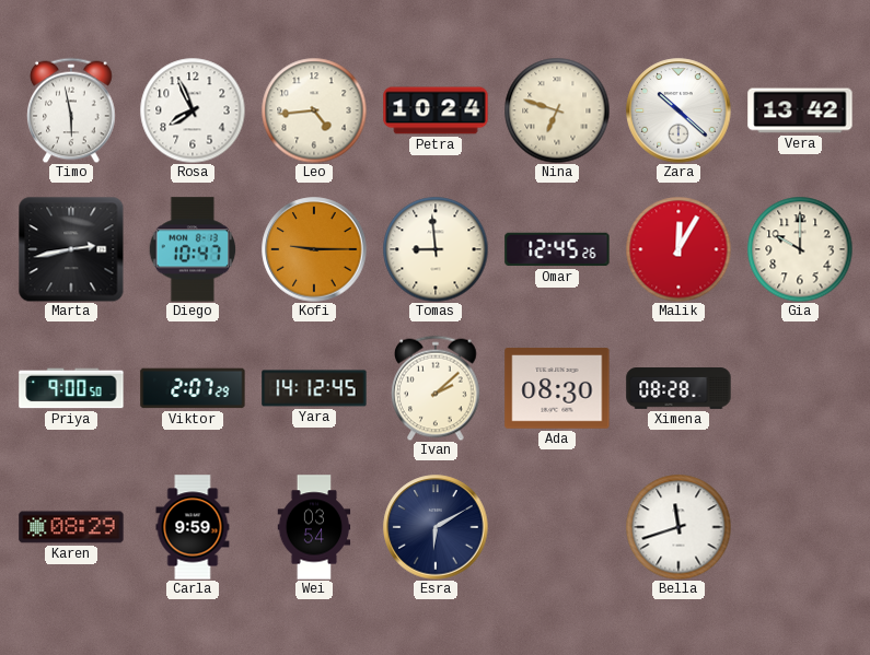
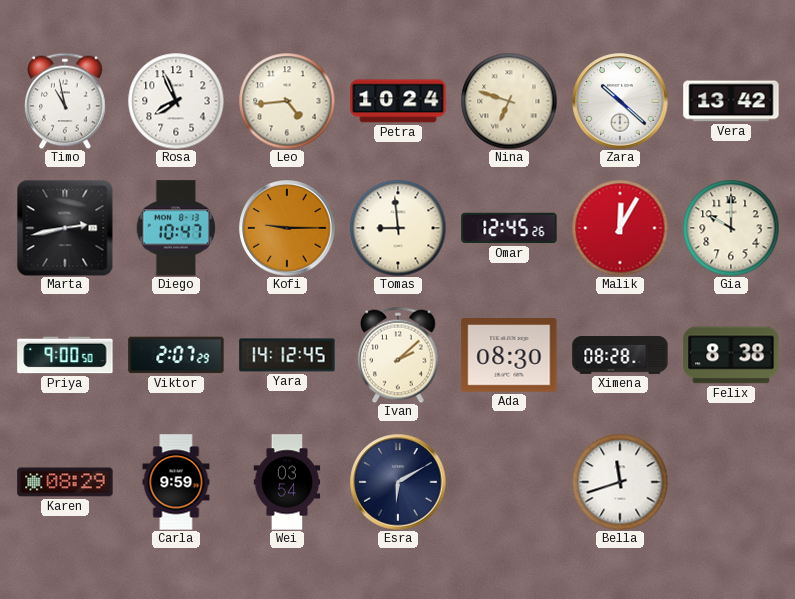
Timo: 5:58 -> 10:58 (65, 101)
Felix: none -> 8:38 (731, 355)
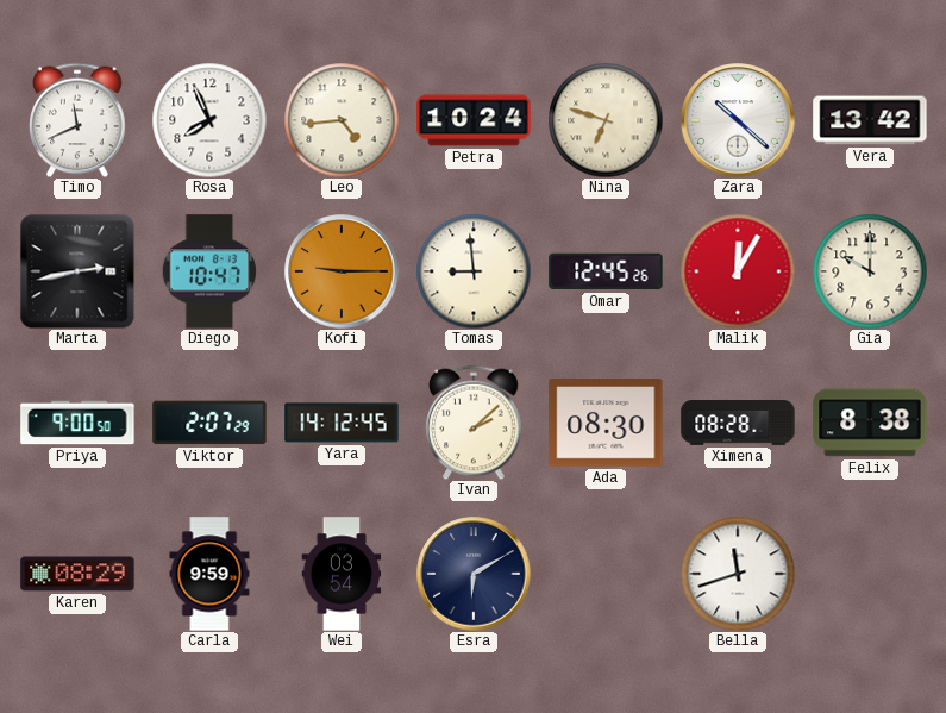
Timo: 10:58 -> 11:41 (77, 120)
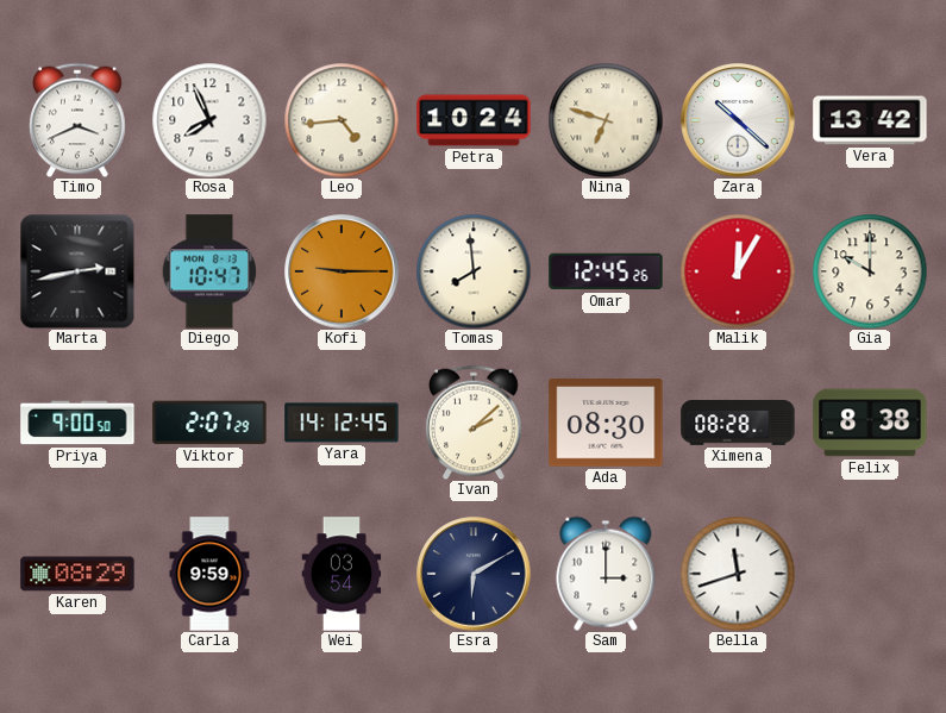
Timo: 11:41 -> 3:41 (77, 120)
Tomas: 8:59 -> 7:59 (474, 271)
Sam: none -> 3:00 (606, 574)
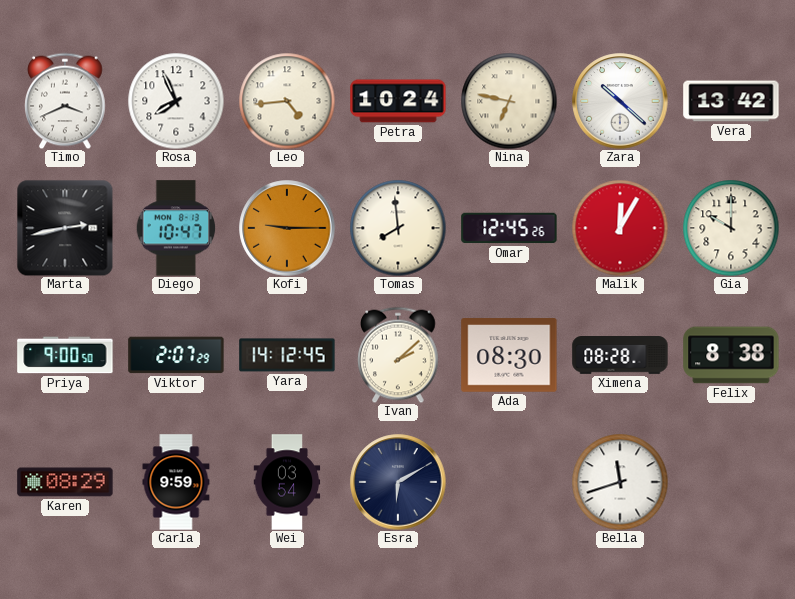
Nina: 6:48 -> 6:47 (509, 101)
Sam: 3:00 -> none (606, 574)
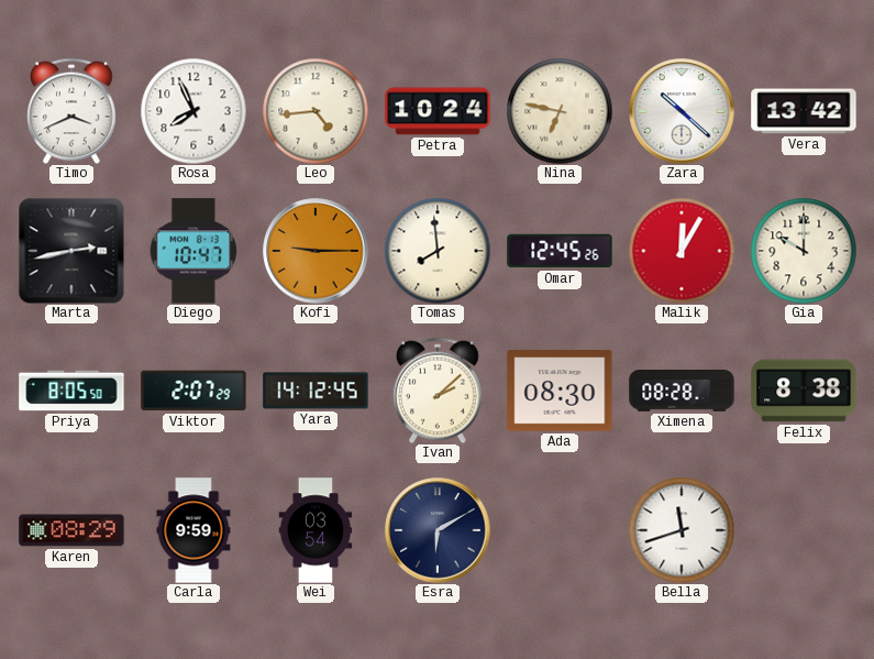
Priya: 9:00 -> 8:05 (71, 391)
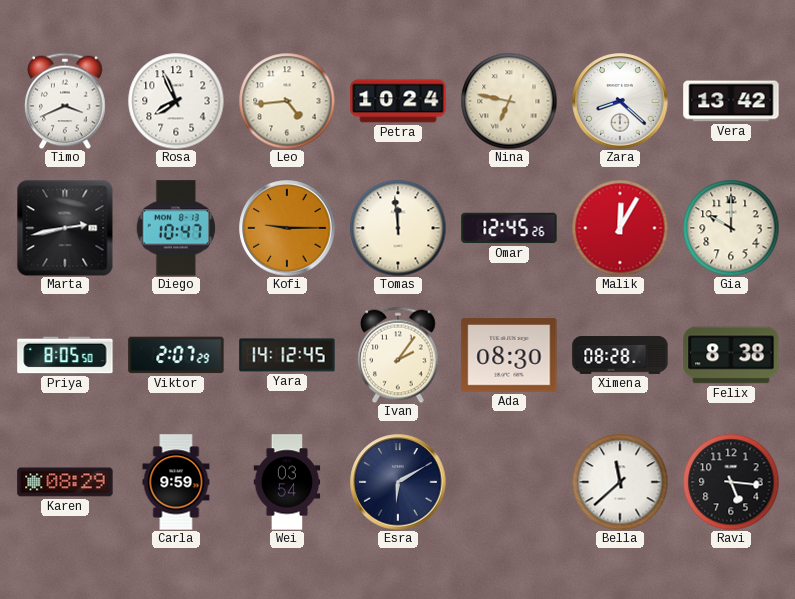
Zara: 10:22 -> 8:22 (620, 101)
Tomas: 7:59 -> 11:59 (398, 228)
Ivan: 2:08 -> 2:06 (398, 355)
Bella: 11:42 -> 11:38 (620, 482)
Ravi: none -> 5:16 (731, 482)
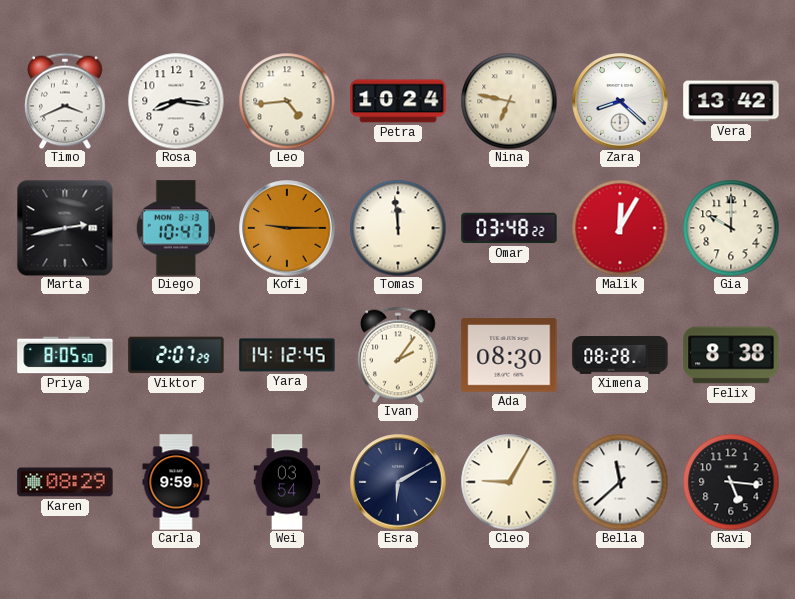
Rosa: 7:56 -> 8:16 (176, 101)
Omar: 12:45 -> 03:48 (509, 228)
Cleo: none -> 9:05 (509, 482)
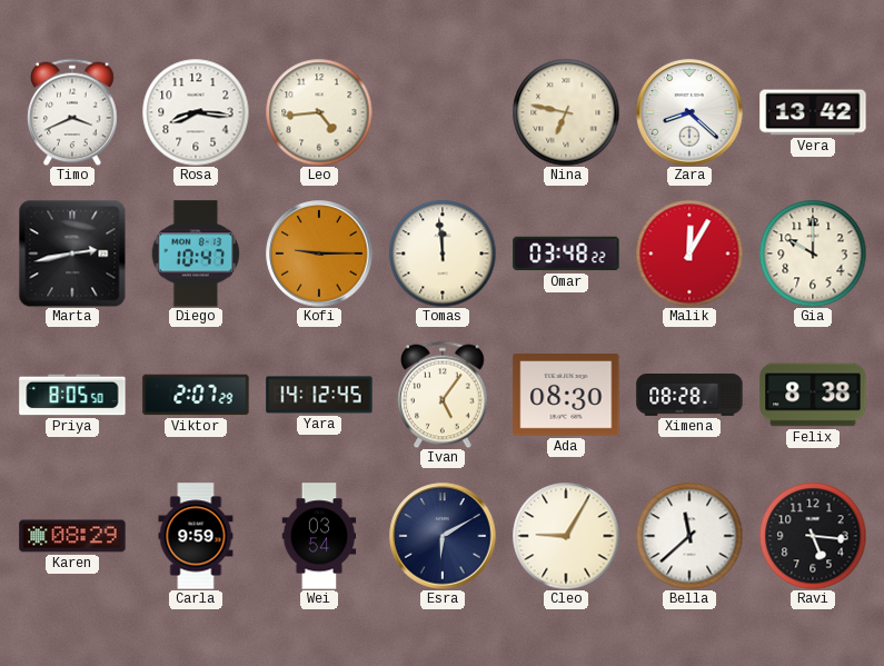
Petra: 10:24 -> none (398, 101)
Ivan: 2:06 -> 5:06 (443, 395)
